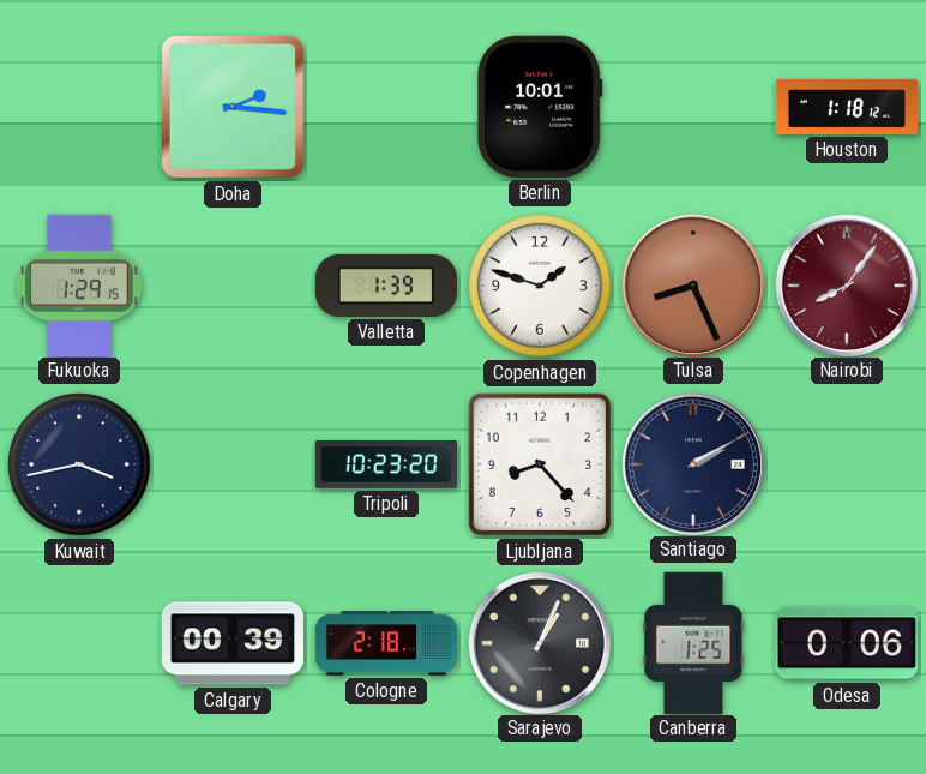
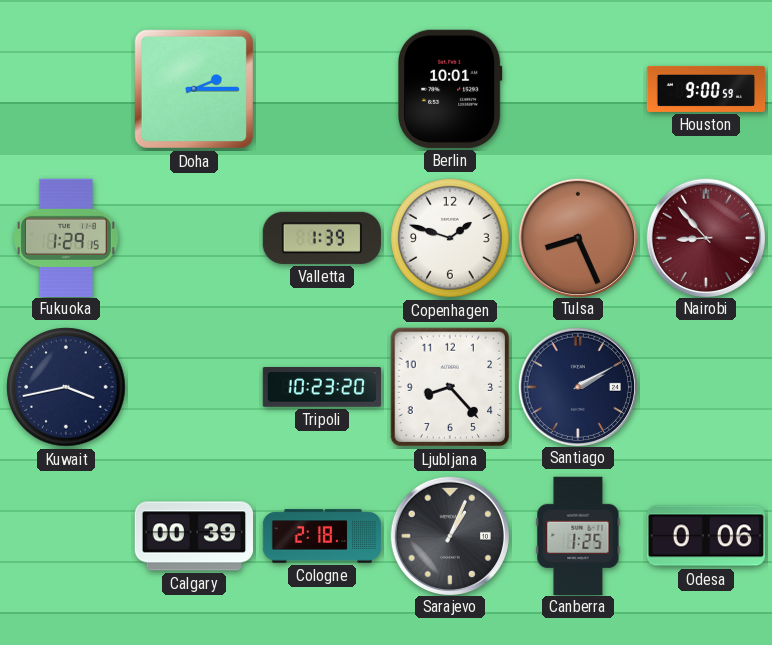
Doha: 2:16 -> 2:15 (194, 89)
Houston: 1:18 -> 9:00 (706, 89)
Nairobi: 8:06 -> 8:53 (705, 237)
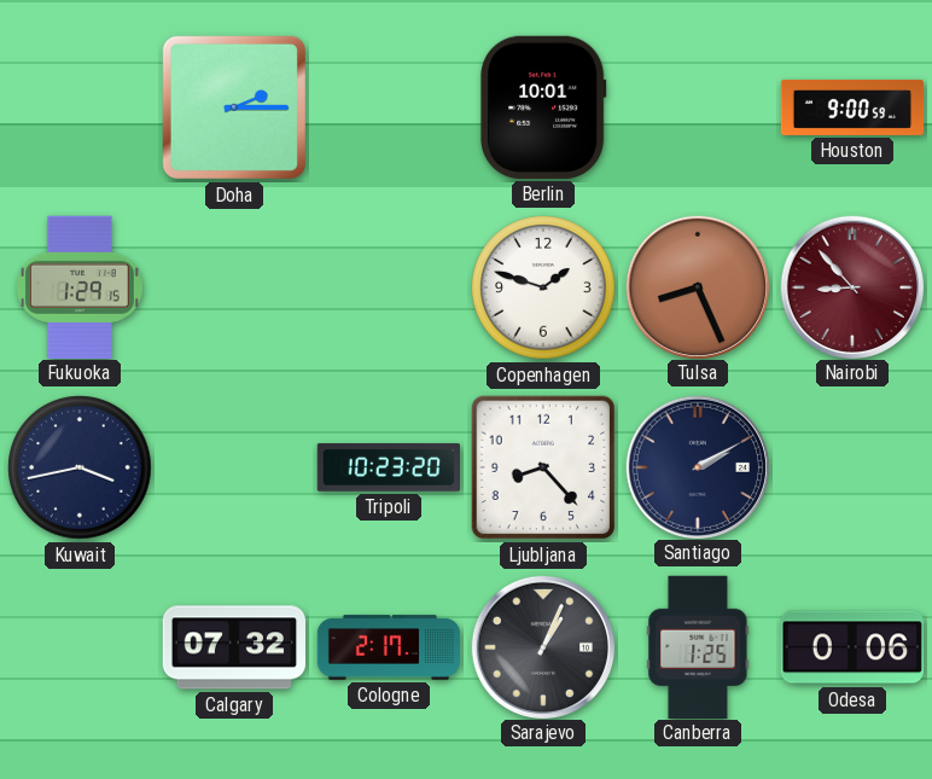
Valletta: 1:39 -> none (321, 238)
Calgary: 00:39 -> 07:32 (234, 647)
Cologne: 2:18 -> 2:17 (389, 647)
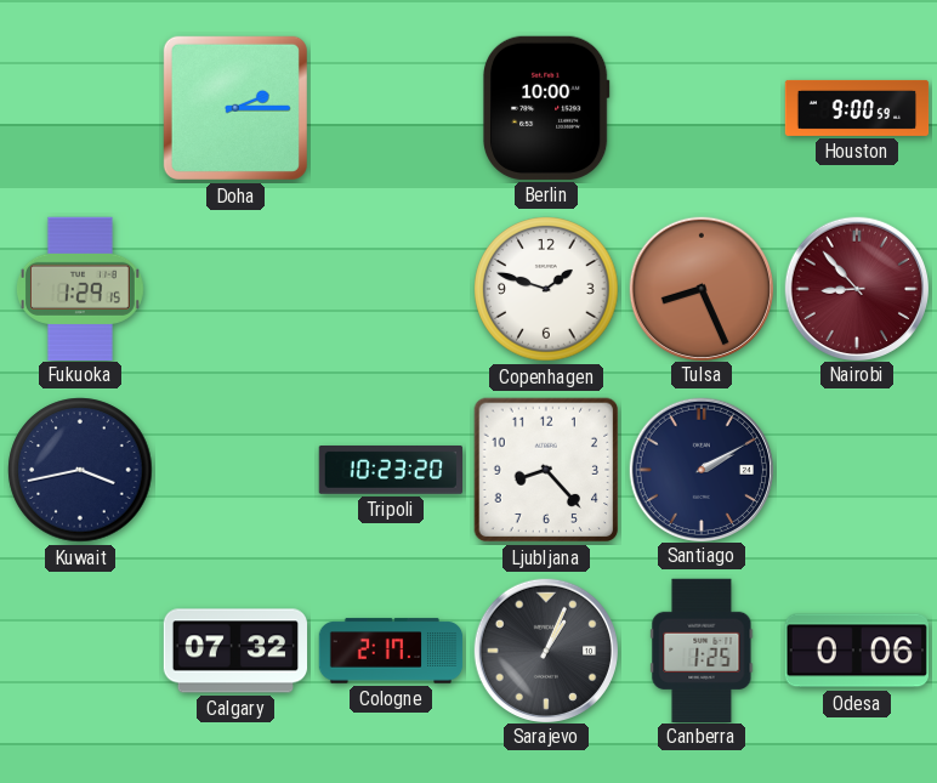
Berlin: 10:01 -> 10:00 (547, 108)
